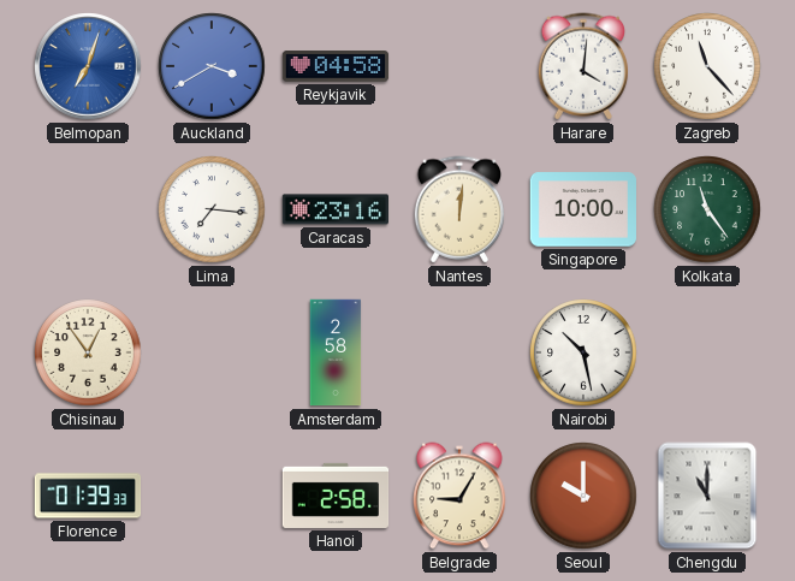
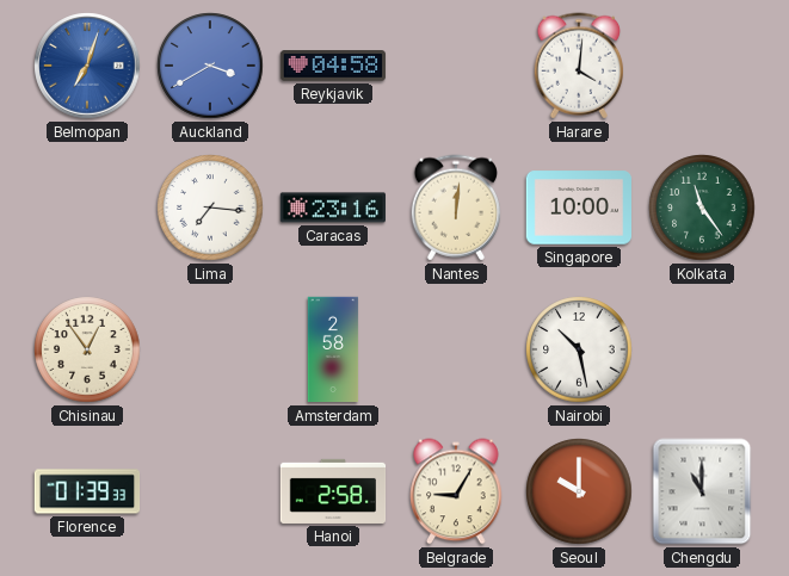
Zagreb: 11:23 -> none (707, 66)
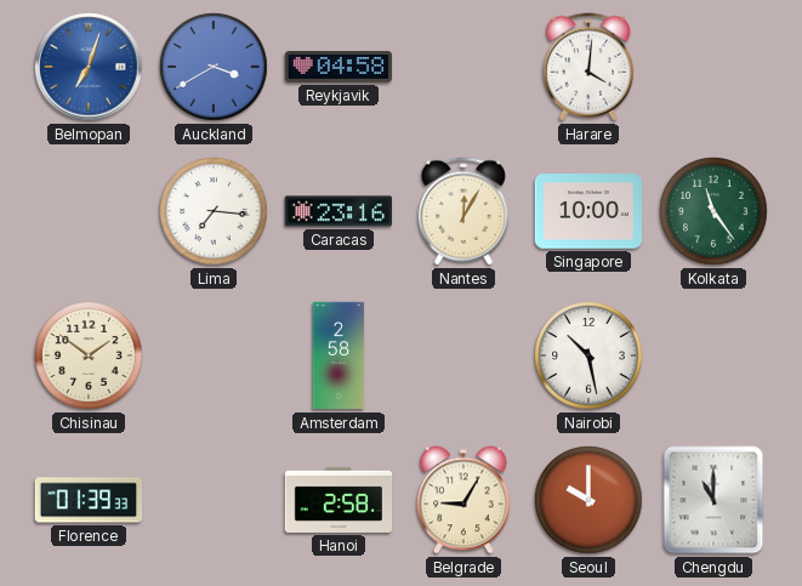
Nantes: 12:01 -> 12:05 (462, 211)
Chisinau: 12:54 -> 1:51 (89, 355)
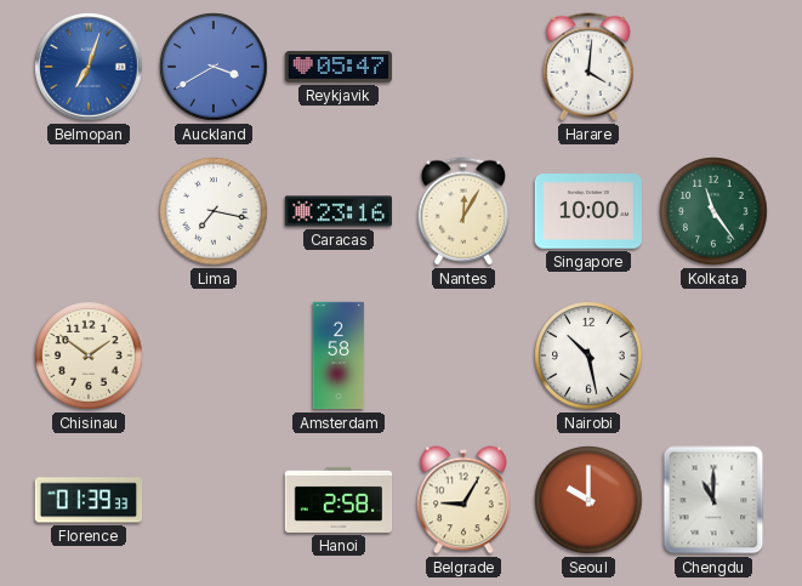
Reykjavik: 04:58 -> 05:47 (339, 67)
Lima: 7:16 -> 7:17 (214, 211)
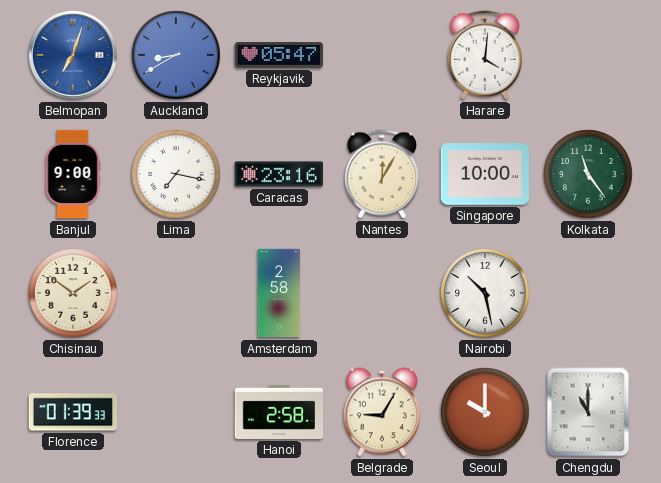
Auckland: 3:40 -> 8:40 (176, 55)
Banjul: none -> 9:00 (73, 174)
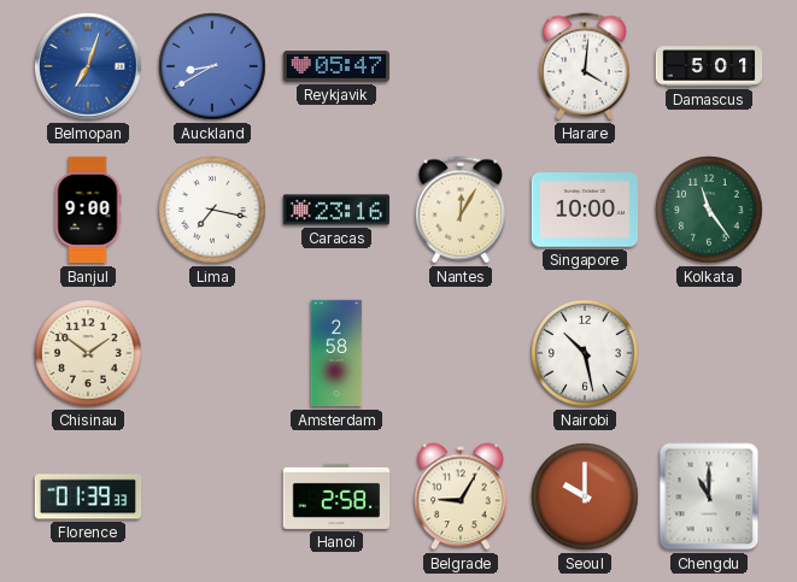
Damascus: none -> 5:01 (709, 66)
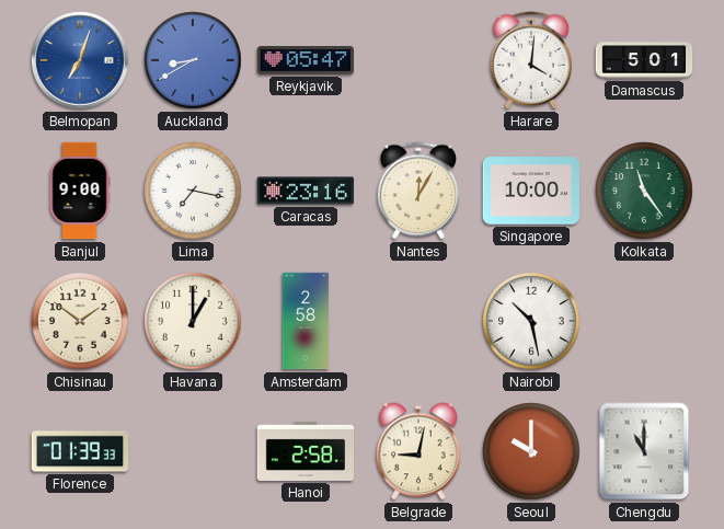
Havana: none -> 1:00 (193, 321)
Belgrade: 9:05 -> 9:02 (418, 451)
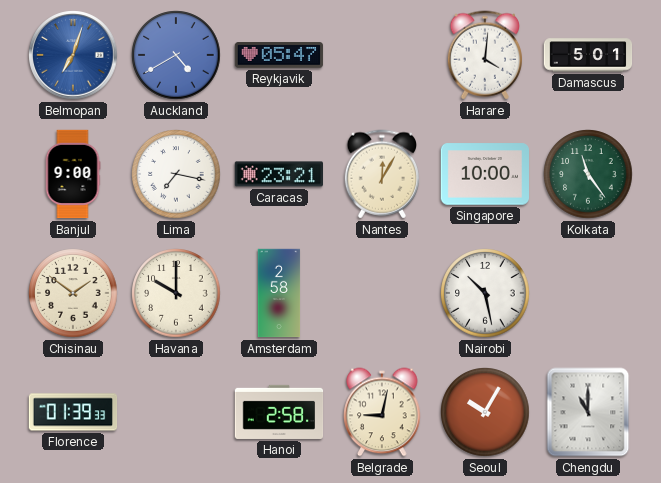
Auckland: 8:40 -> 4:40 (176, 55)
Caracas: 23:16 -> 23:21 (278, 174)
Havana: 1:00 -> 10:00 (176, 293)
Seoul: 10:00 -> 10:05 (485, 412)
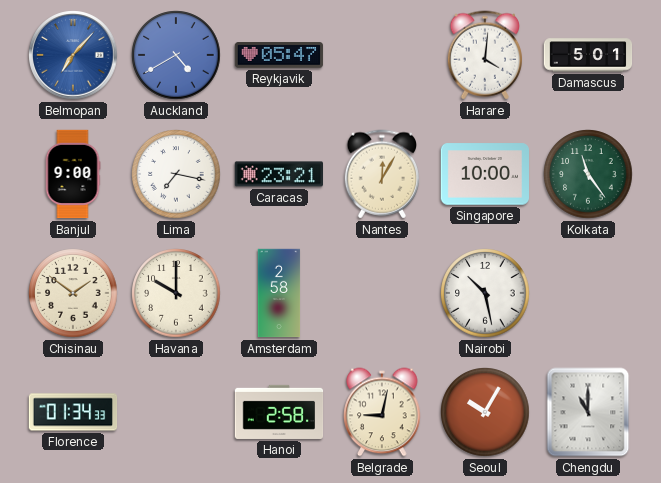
Belmopan: 7:03 -> 7:07 (73, 55)
Florence: 01:39 -> 01:34 (73, 412)
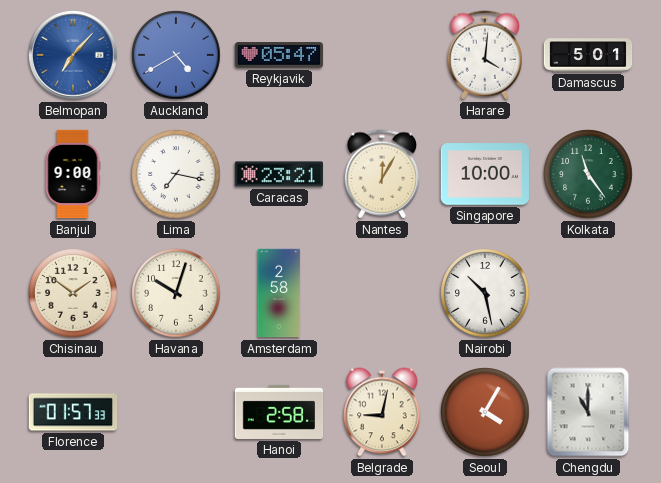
Havana: 10:00 -> 10:03 (176, 293)
Florence: 01:34 -> 01:57 (73, 412)
Seoul: 10:05 -> 4:05 (485, 412)
